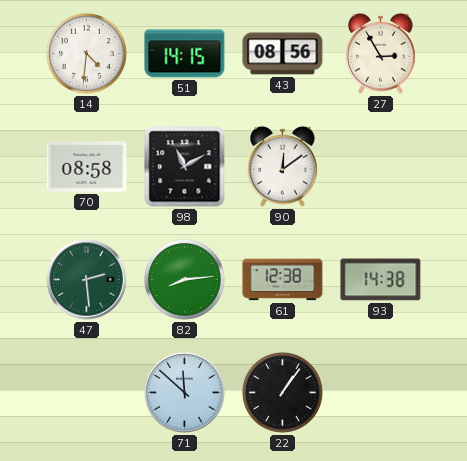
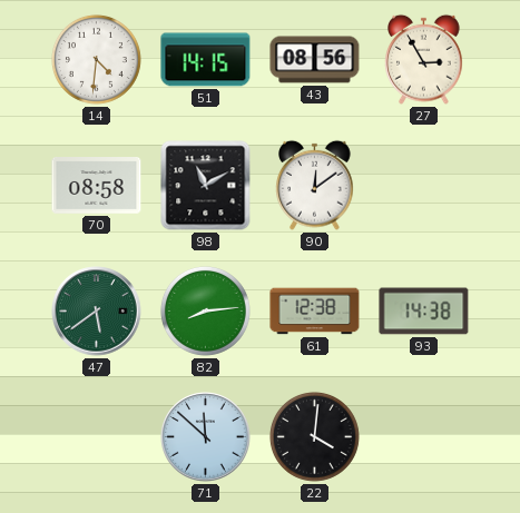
47: 2:29 -> 5:39 (97, 312)
22: 1:06 -> 4:01 (314, 436)
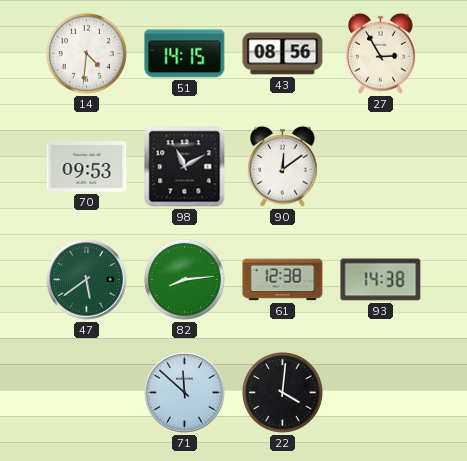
70: 08:58 -> 09:53 (87, 167)
